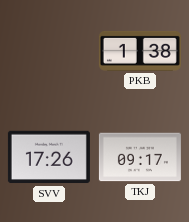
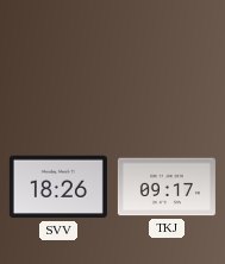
PKB: 1:38 -> none (140, 51)
SVV: 17:26 -> 18:26 (58, 187)
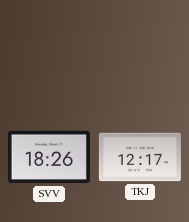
TKJ: 09:17 -> 12:17 (140, 157)
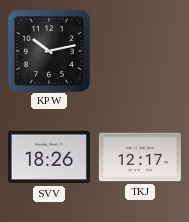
KPW: none -> 10:13 (49, 51)
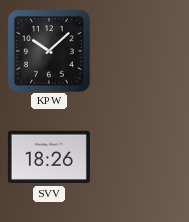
KPW: 10:13 -> 10:08 (49, 51)
TKJ: 12:17 -> none (140, 157)
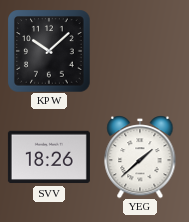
YEG: none -> 1:38 (140, 157)
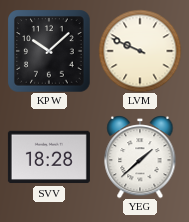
LVM: none -> 9:49 (140, 51)
SVV: 18:26 -> 18:28 (49, 157)
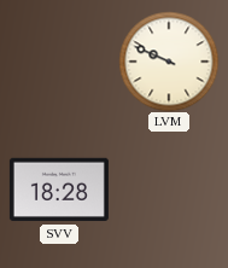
KPW: 10:08 -> none (49, 51)
YEG: 1:38 -> none (140, 157)
